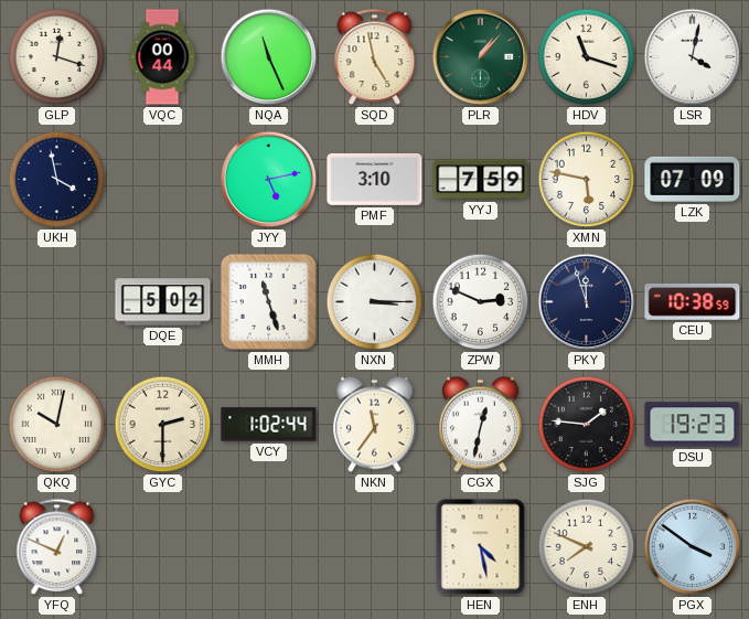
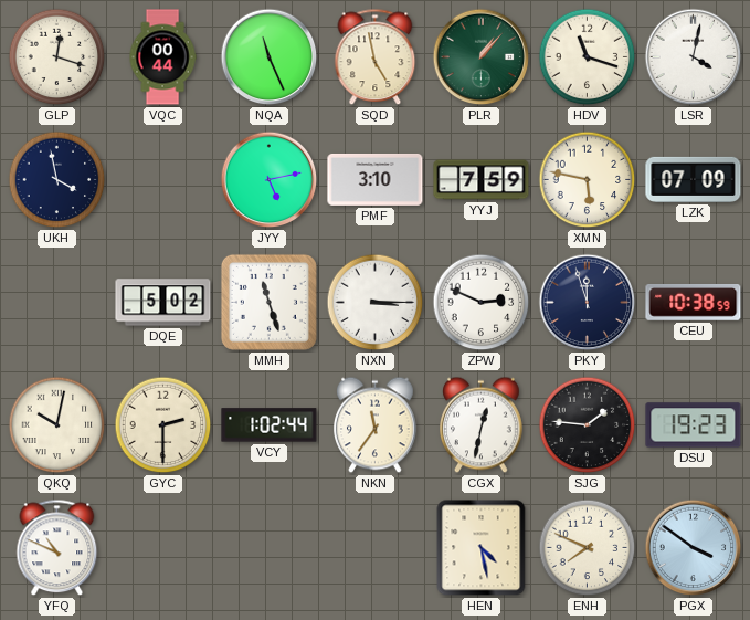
YFQ: 12:49 -> 10:49 (57, 548)
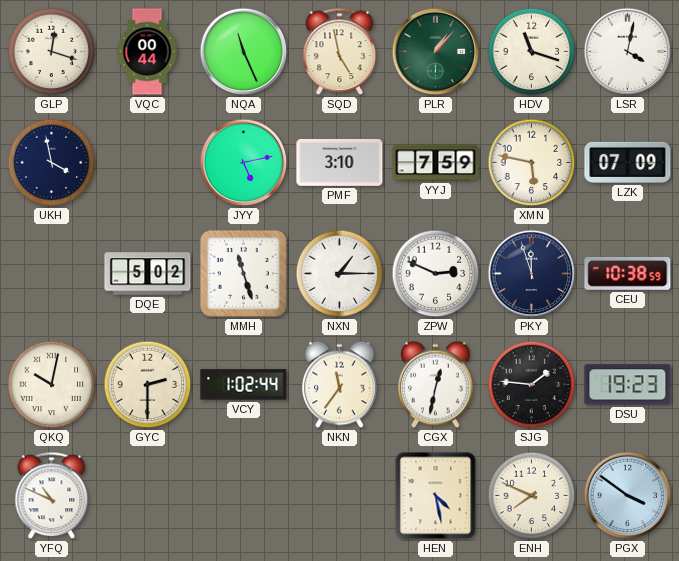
NXN: 3:15 -> 1:15 (340, 274)
